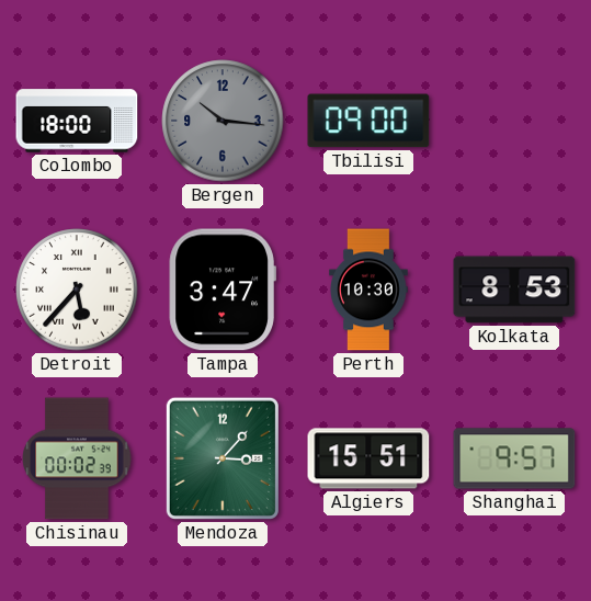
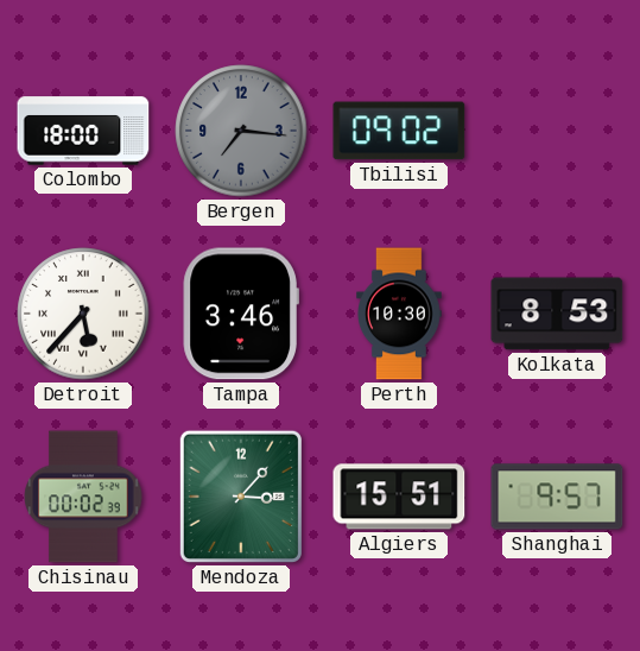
Bergen: 10:16 -> 7:16 (241, 131)
Tbilisi: 09:00 -> 09:02 (399, 131)
Tampa: 3:47 -> 3:46 (241, 314)
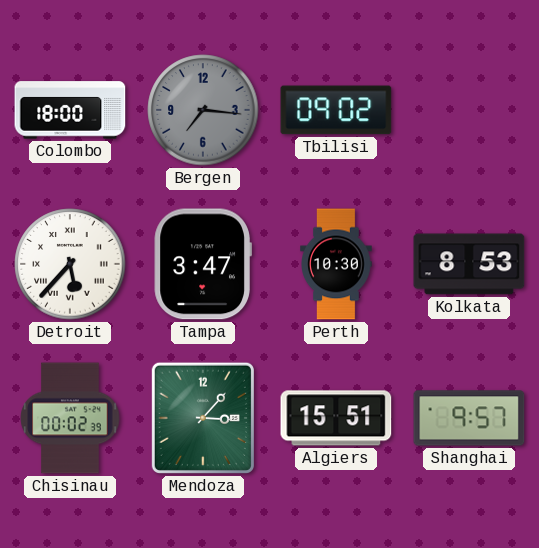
Tampa: 3:46 -> 3:47 (203, 264)
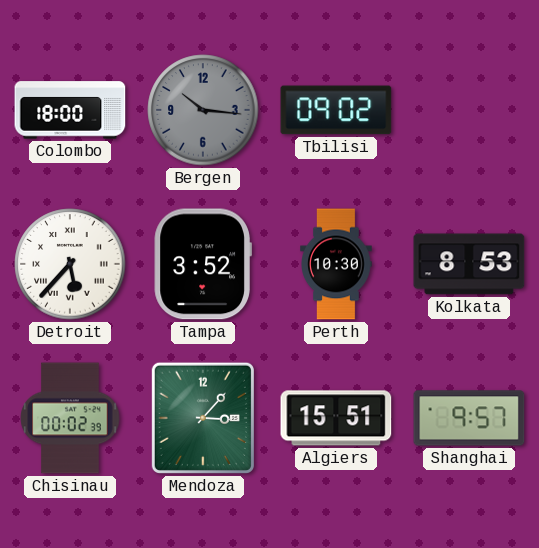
Bergen: 7:16 -> 10:16 (203, 110)
Tampa: 3:47 -> 3:52 (203, 264)
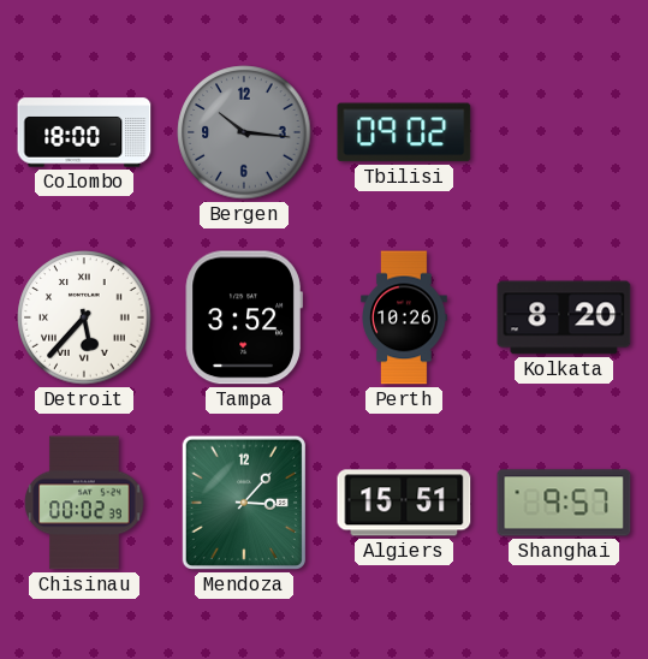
Perth: 10:30 -> 10:26 (404, 317)
Kolkata: 8:53 -> 8:20 (564, 317)
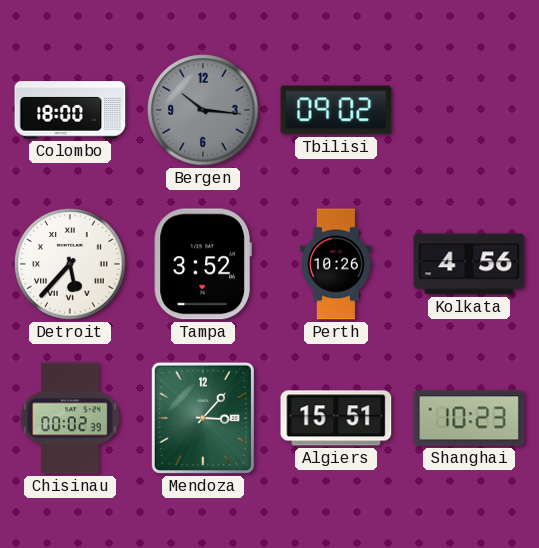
Kolkata: 8:20 -> 4:56 (469, 264)
Shanghai: 9:57 -> 10:23 (469, 418)
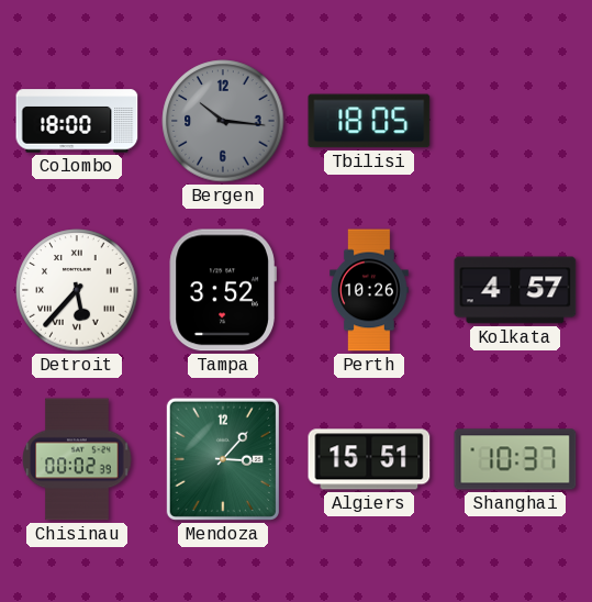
Tbilisi: 09:02 -> 18:05 (369, 121)
Kolkata: 4:56 -> 4:57 (515, 290)
Shanghai: 10:23 -> 10:37 (515, 459)
